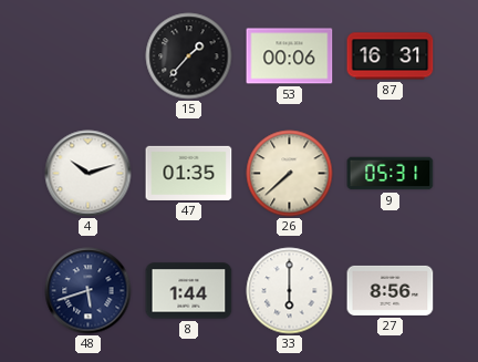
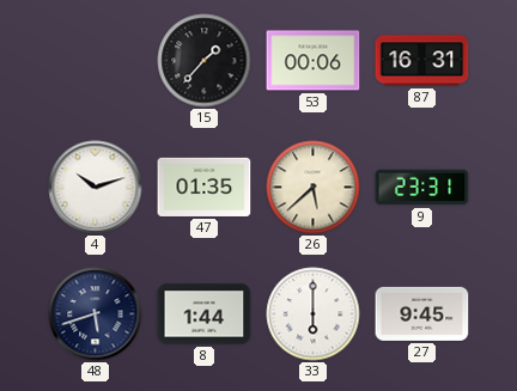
26: 7:38 -> 5:38 (314, 188)
9: 05:31 -> 23:31 (422, 188)
27: 8:56 -> 9:45 (422, 313)
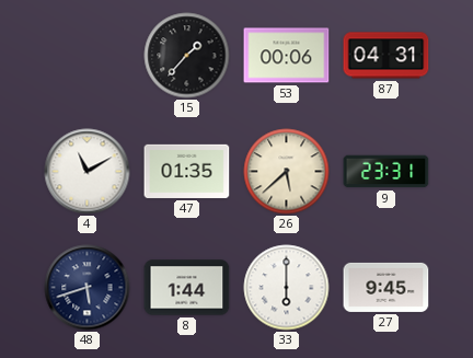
87: 16:31 -> 04:31 (387, 56)
4: 10:12 -> 11:10 (88, 172)
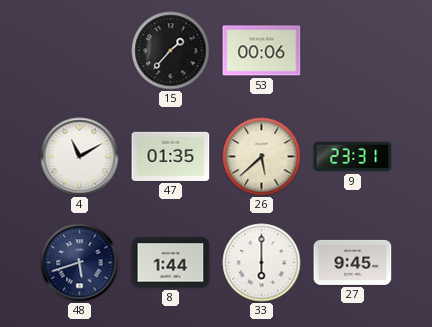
87: 04:31 -> none (387, 56)
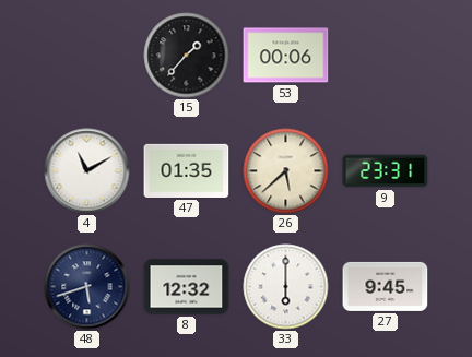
8: 1:44 -> 12:32 (187, 287)
